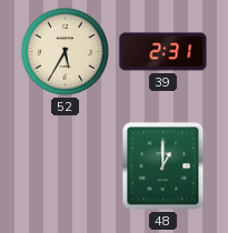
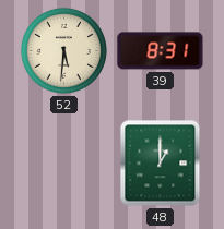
52: 5:35 -> 5:31 (63, 50)
39: 2:31 -> 8:31 (161, 51)
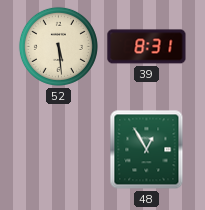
52: 5:31 -> 5:29 (58, 46)
48: 1:00 -> 12:55 (147, 150)
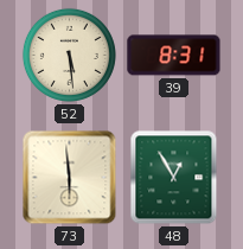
73: none -> 5:59 (70, 178)
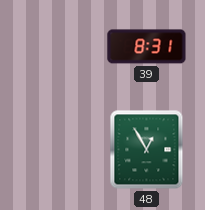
52: 5:29 -> none (69, 55)
73: 5:59 -> none (70, 178)
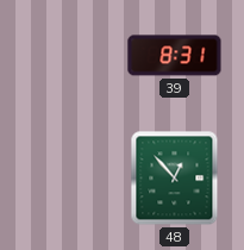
48: 12:55 -> 12:53 (175, 179)
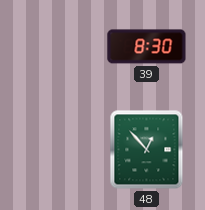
39: 8:31 -> 8:30 (147, 47)
